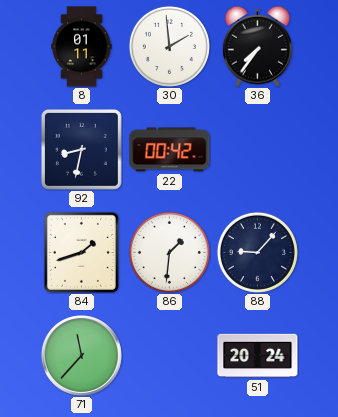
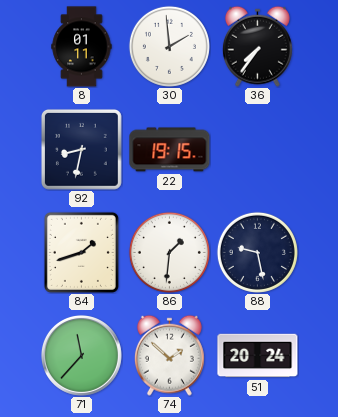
22: 00:42 -> 19:15 (170, 150)
88: 9:07 -> 9:28 (257, 252)
74: none -> 1:52 (169, 355)
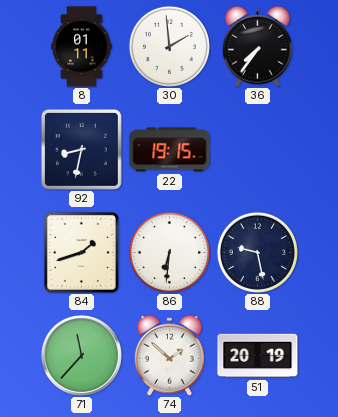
86: 1:31 -> 6:31 (169, 252)
51: 20:24 -> 20:19 (258, 356)
